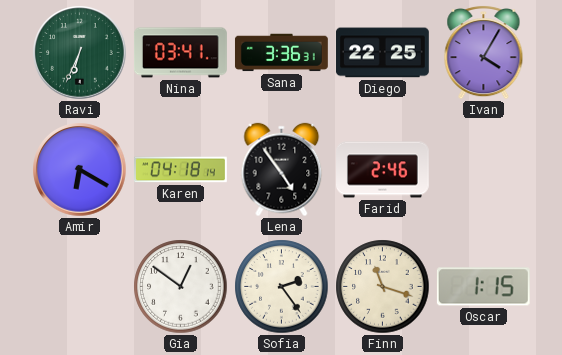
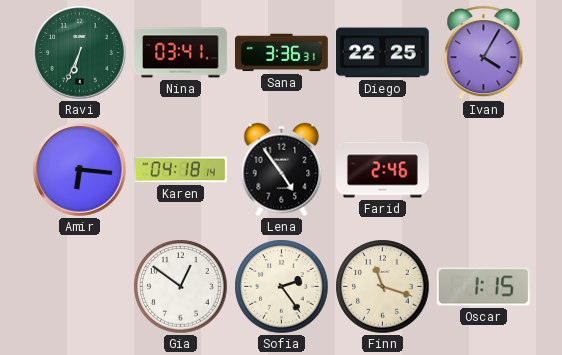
Amir: 6:20 -> 6:16 (80, 170)
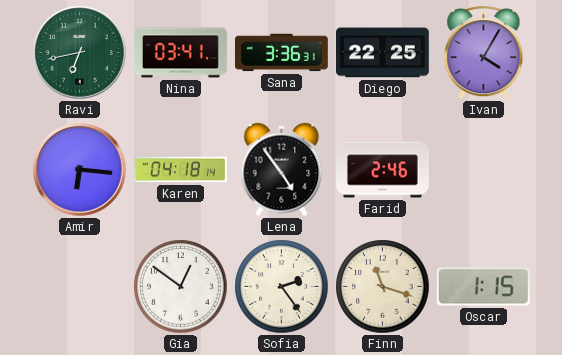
Ravi: 6:34 -> 6:43 (80, 53)
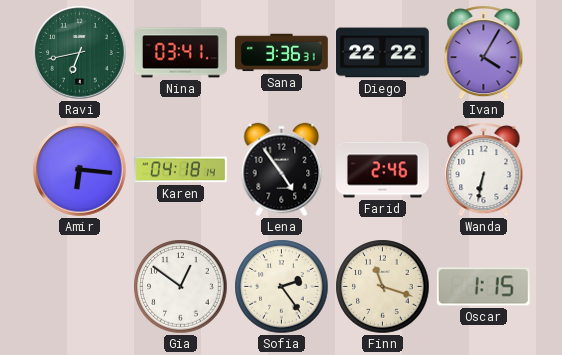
Diego: 22:25 -> 22:22 (382, 53)
Wanda: none -> 6:32 (484, 169)
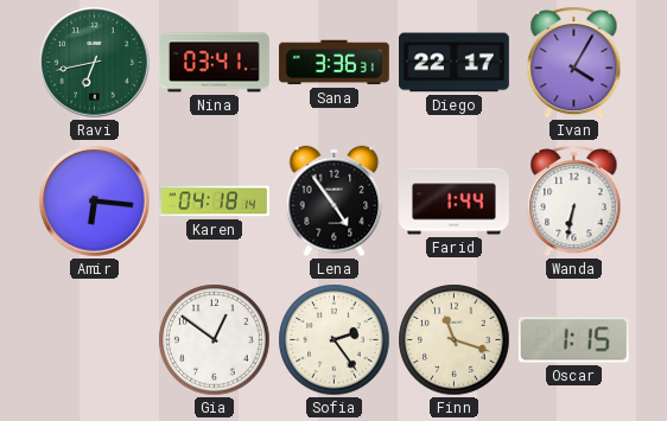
Diego: 22:22 -> 22:17 (453, 63)
Farid: 2:46 -> 1:44 (455, 202)
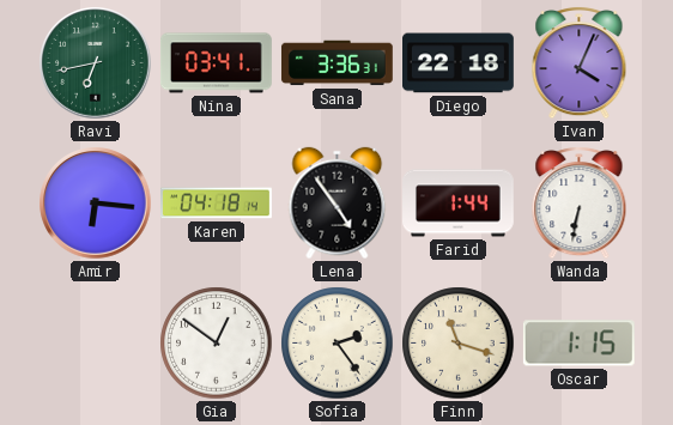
Diego: 22:17 -> 22:18 (457, 63)
Ivan: 4:05 -> 4:04 (580, 62)
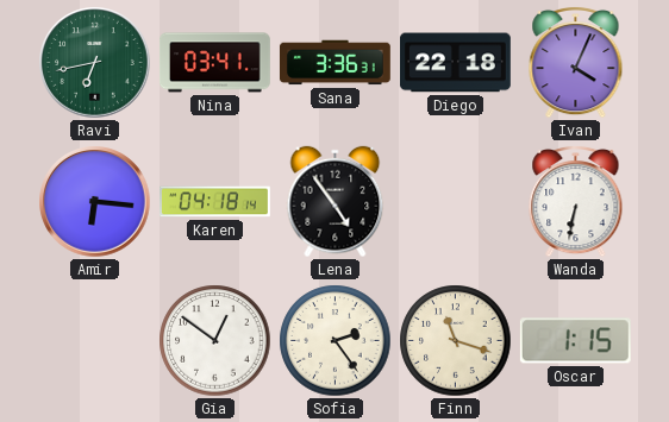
Farid: 1:44 -> none (459, 204)
